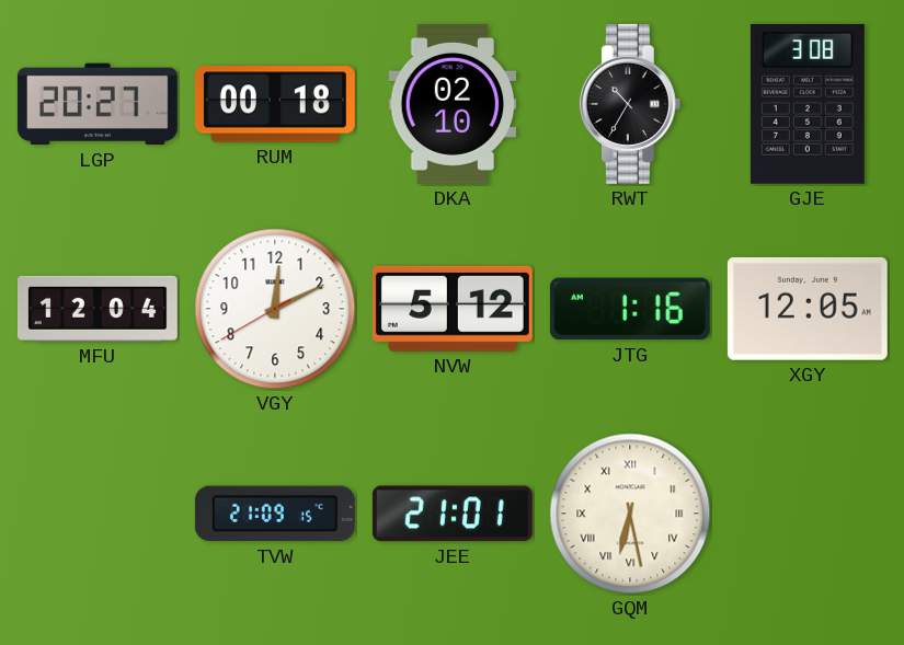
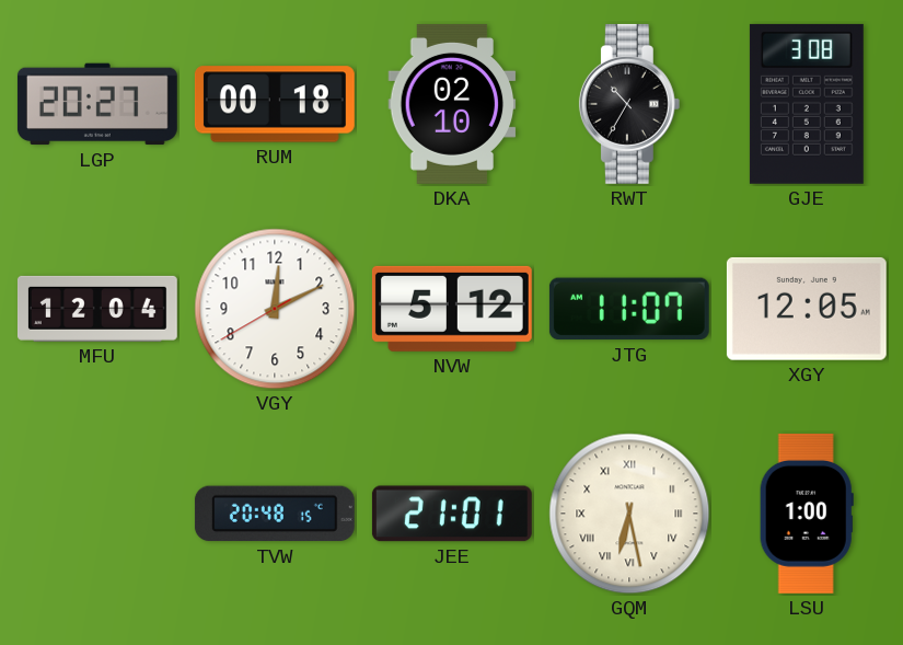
JTG: 1:16 -> 11:07 (629, 309)
TVW: 21:09 -> 20:48 (275, 514)
LSU: none -> 1:00 (807, 514)
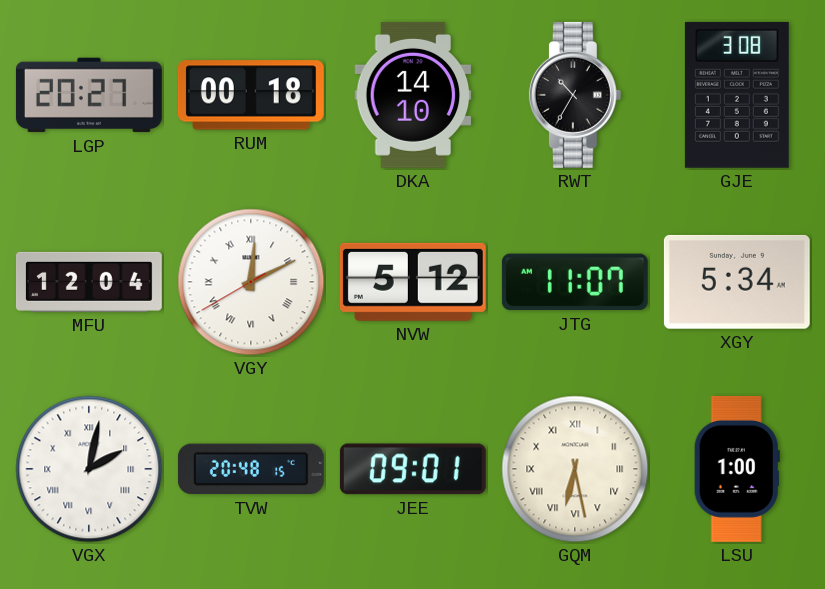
DKA: 02:10 -> 14:10 (413, 95)
VGY numerals: Arabic -> Roman (251, 282)
XGY: 12:05 -> 5:34 (737, 282)
VGX: none -> 2:02 (89, 469)
JEE: 21:01 -> 09:01 (413, 469)
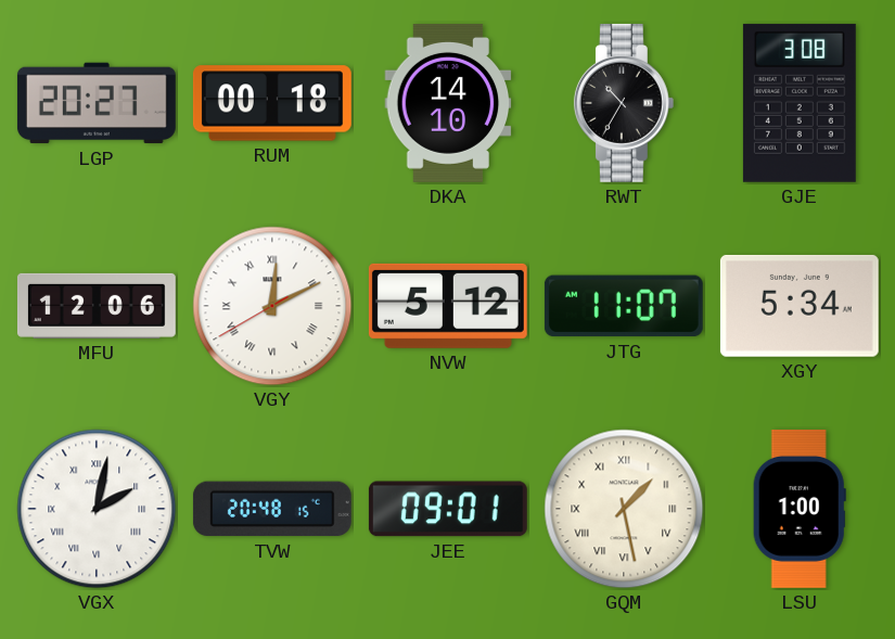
MFU: 12:04 -> 12:06 (97, 306)
GQM: 6:28 -> 1:28 (624, 509)
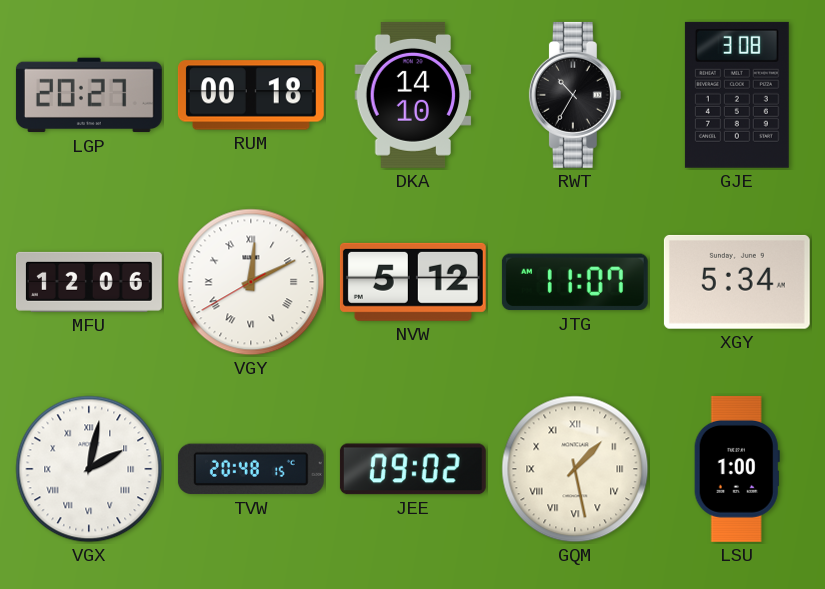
JEE: 09:01 -> 09:02 (413, 469)
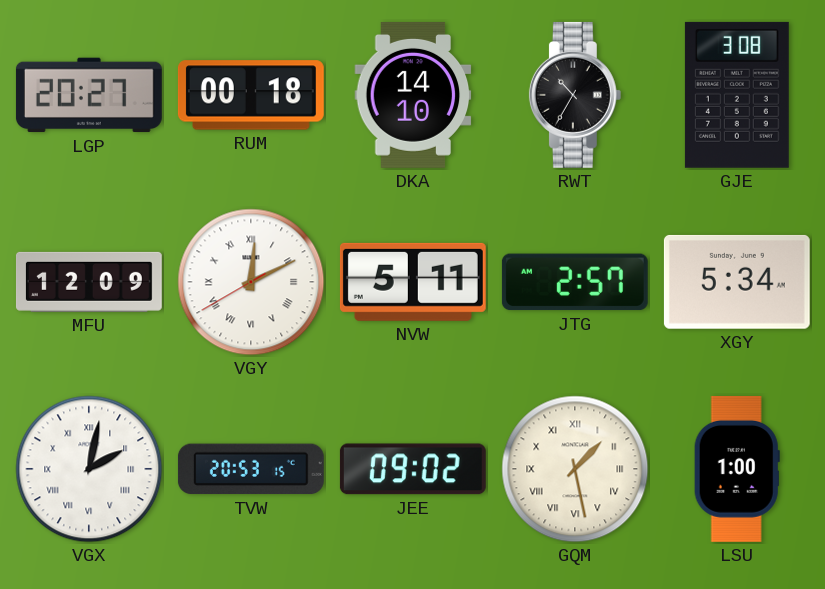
MFU: 12:06 -> 12:09 (89, 282)
NVW: 5:12 -> 5:11 (413, 282)
JTG: 11:07 -> 2:57 (575, 282)
TVW: 20:48 -> 20:53 (251, 469)
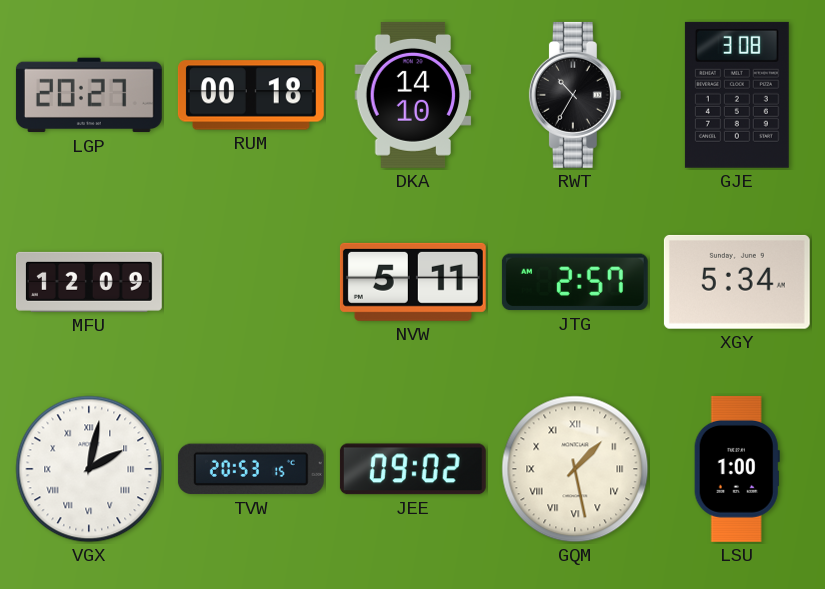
VGY: 12:10 -> none (251, 282)
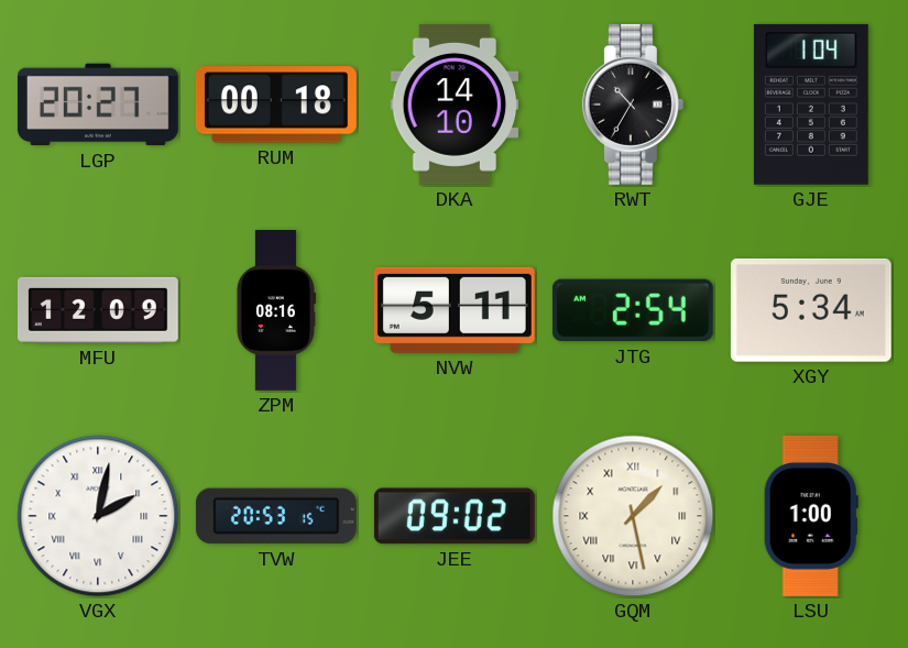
GJE: 3:08 -> 1:04 (811, 105)
ZPM: none -> 08:16 (276, 311)
JTG: 2:57 -> 2:54 (633, 310)
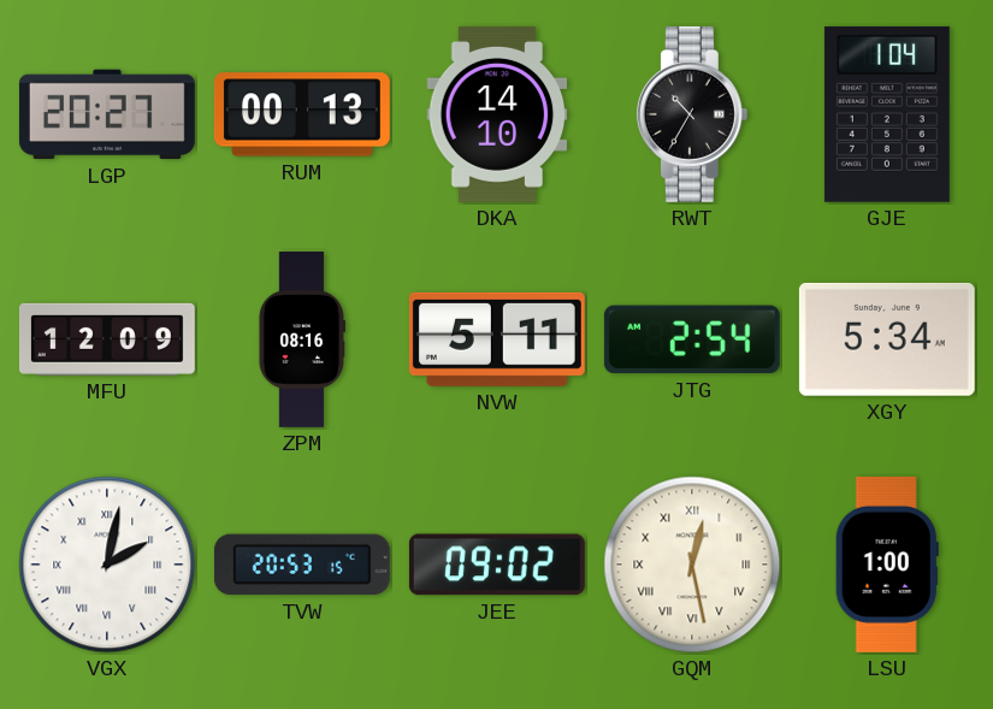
RUM: 00:18 -> 00:13 (302, 114)
GQM: 1:28 -> 12:28 (692, 565)
